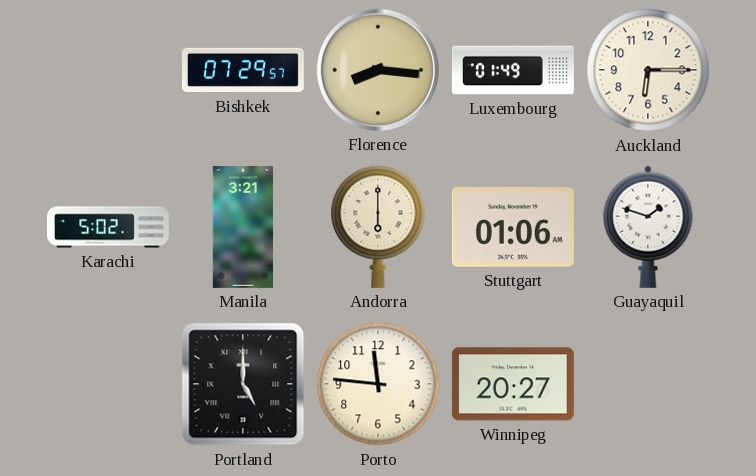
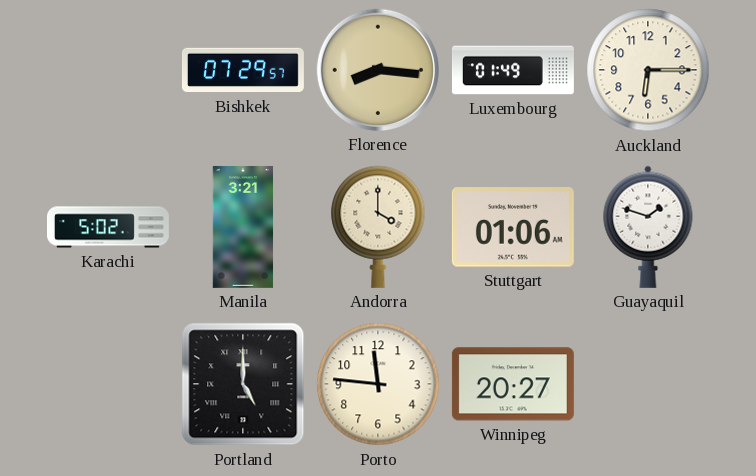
Andorra: 6:00 -> 4:00 (378, 227)
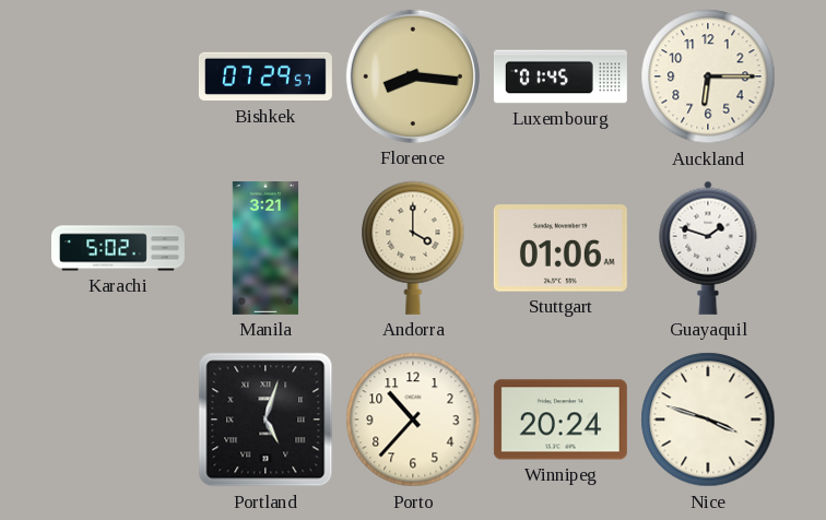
Luxembourg: 01:49 -> 01:45 (560, 76)
Portland: 5:00 -> 5:03 (265, 419)
Porto: 11:46 -> 10:37 (413, 419)
Winnipeg: 20:27 -> 20:24 (560, 419)
Nice: none -> 3:48 (708, 419)
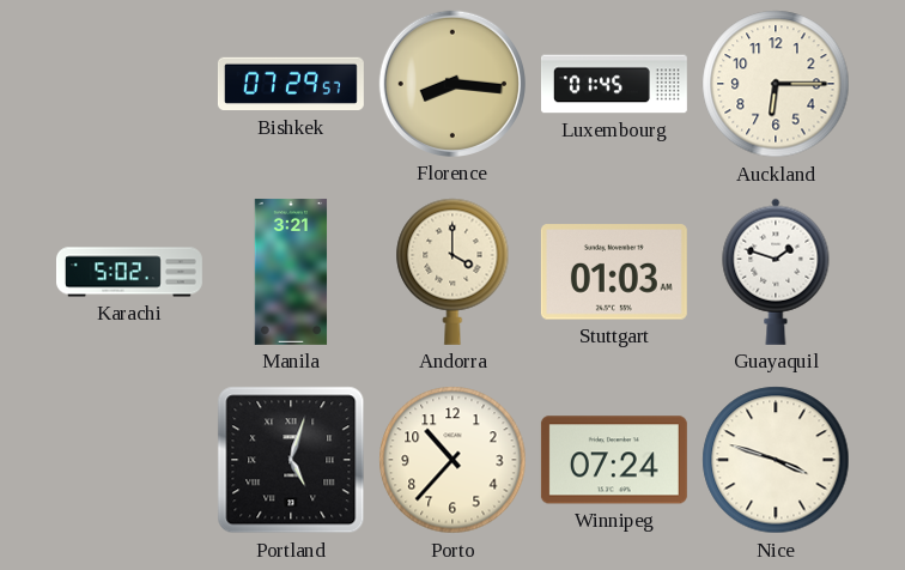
Stuttgart: 01:06 -> 01:03 (614, 272)
Winnipeg: 20:24 -> 07:24 (614, 460)
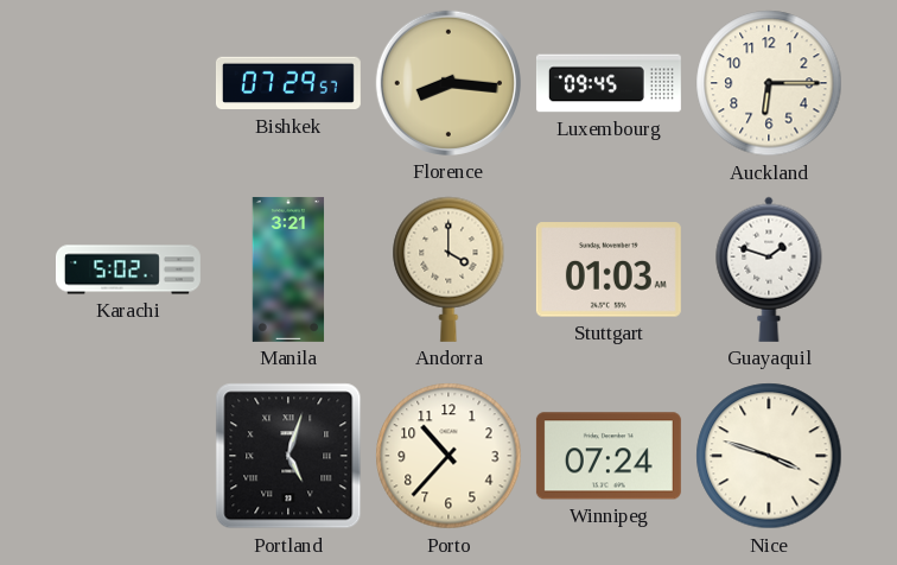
Luxembourg: 01:45 -> 09:45 (609, 83)
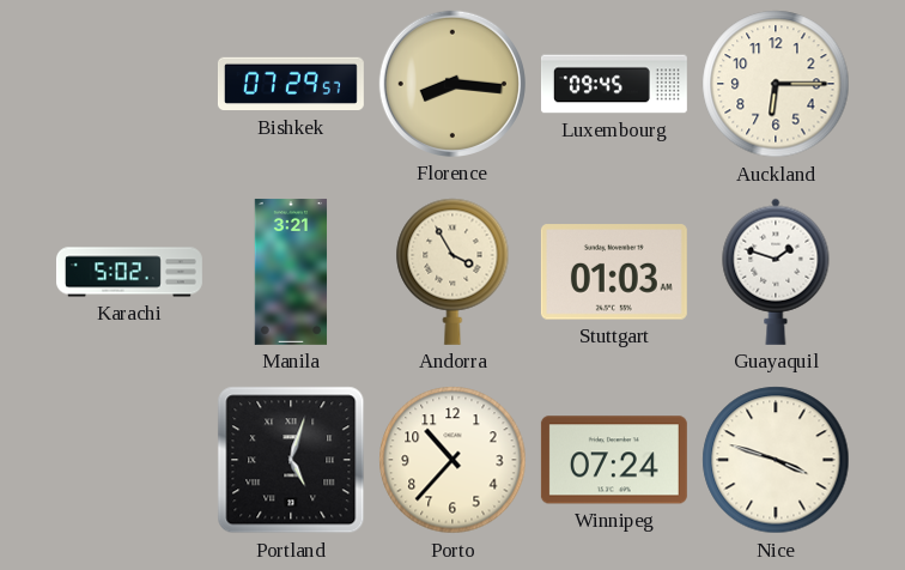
Andorra: 4:00 -> 3:55 (452, 272)
